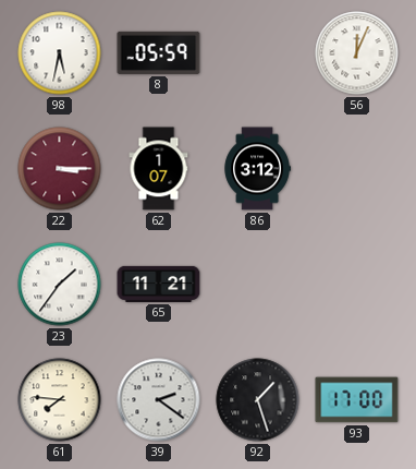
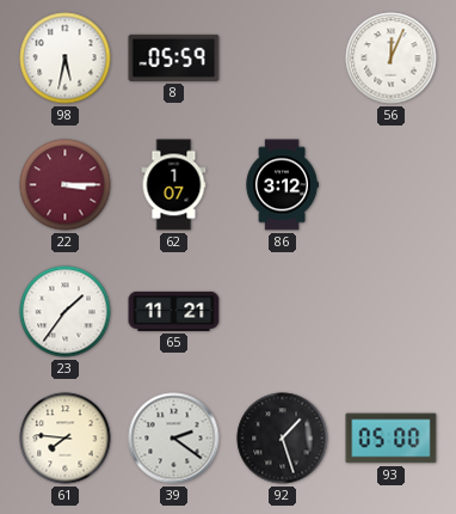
93: 17:00 -> 05:00 (392, 439)
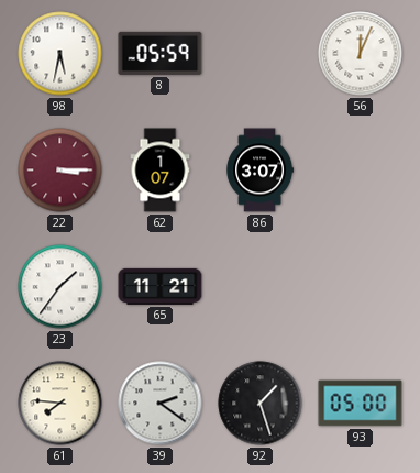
86: 3:12 -> 3:07 (259, 170)
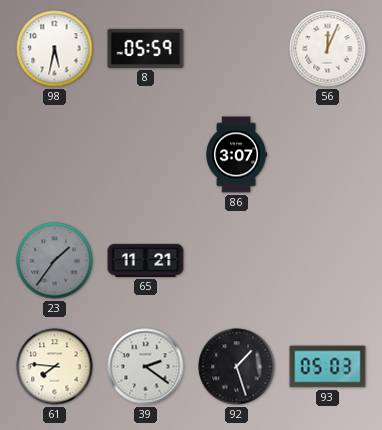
22: 3:15 -> none (60, 170)
62: 1:07 -> none (161, 170)
23 dial: white -> grey (55, 261)
93: 05:00 -> 05:03 (328, 367)
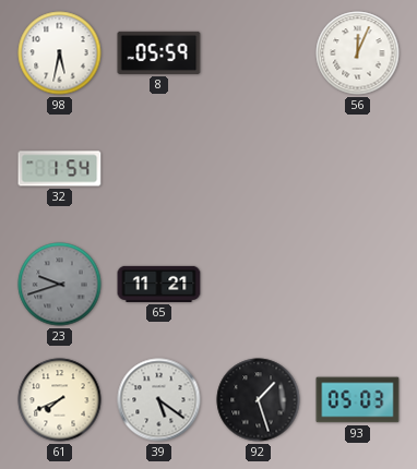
32: none -> 1:54 (60, 169)
86: 3:07 -> none (236, 155)
23: 1:36 -> 9:42 (60, 285)
61: 7:46 -> 7:41 (60, 400)
39: 2:21 -> 5:21 (159, 400)
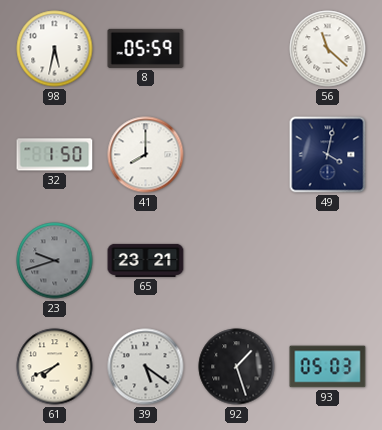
56: 12:04 -> 11:22 (328, 49)
32: 1:54 -> 1:50 (55, 155)
41: none -> 8:00 (146, 155)
49: none -> 4:02 (328, 155)
65: 11:21 -> 23:21 (146, 260)
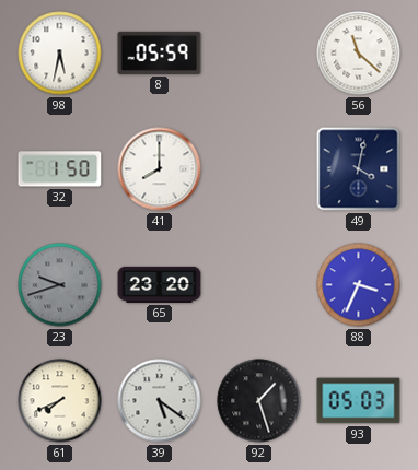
65: 23:21 -> 23:20 (160, 284)
88: none -> 3:34 (359, 285)
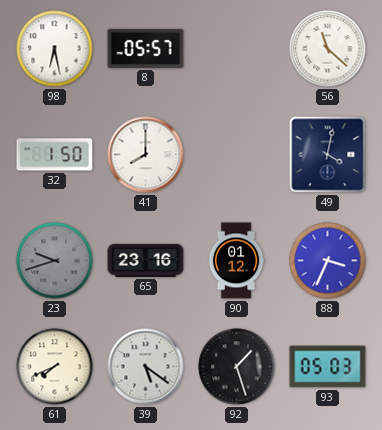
98: 5:32 -> 6:28 (55, 49)
8: 05:59 -> 05:57 (146, 48)
65: 23:20 -> 23:16 (146, 260)
90: none -> 01:12 (236, 261)
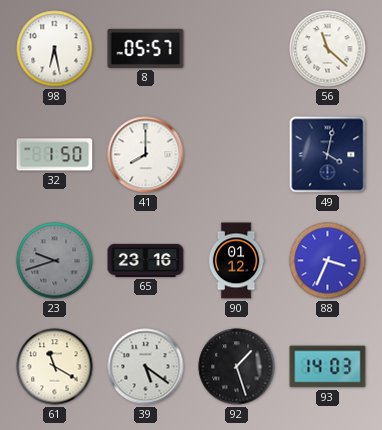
61: 7:41 -> 11:20 (55, 367)
93: 05:03 -> 14:03 (328, 367)
